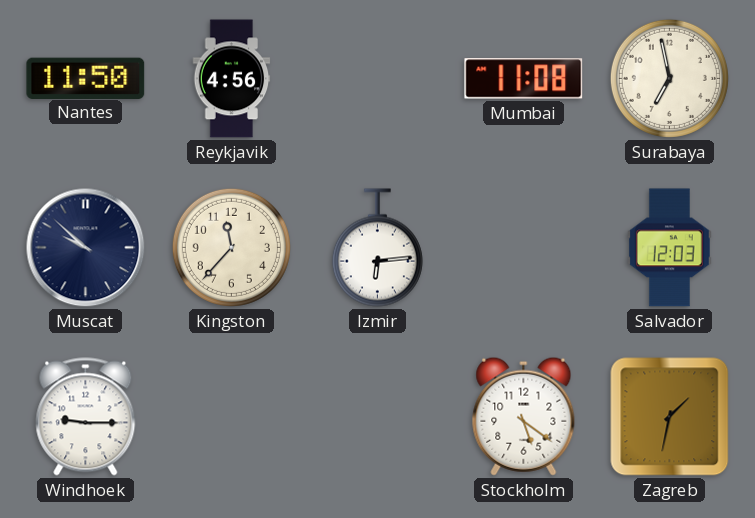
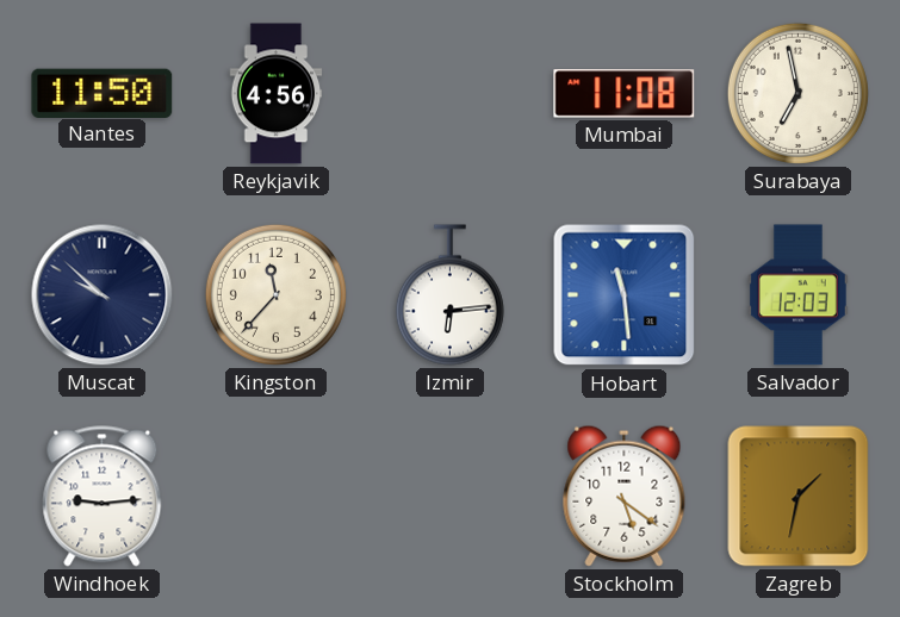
Hobart: none -> 11:29 (625, 295)
Windhoek: 9:15 -> 9:14 (103, 497)
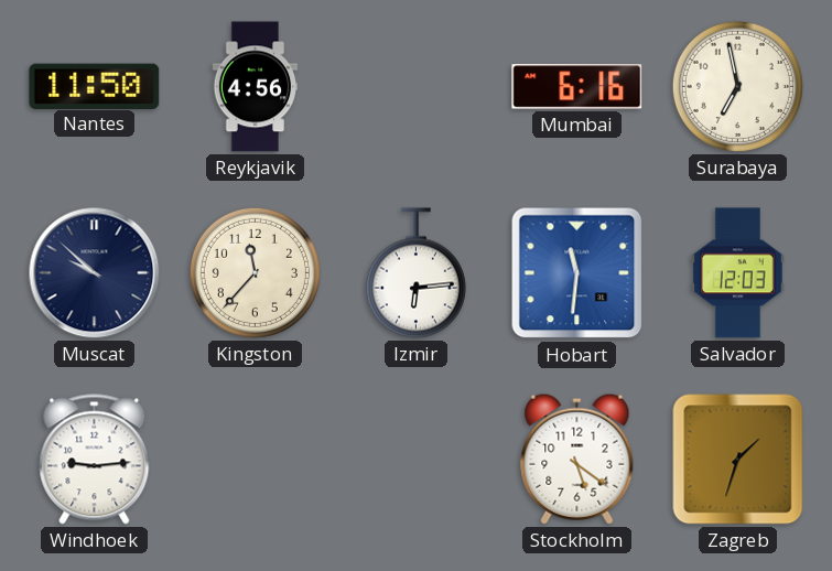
Mumbai: 11:08 -> 6:16 (577, 87)
Hobart: 11:29 -> 11:31 (577, 273)
Zagreb: 1:32 -> 1:33 (738, 460)
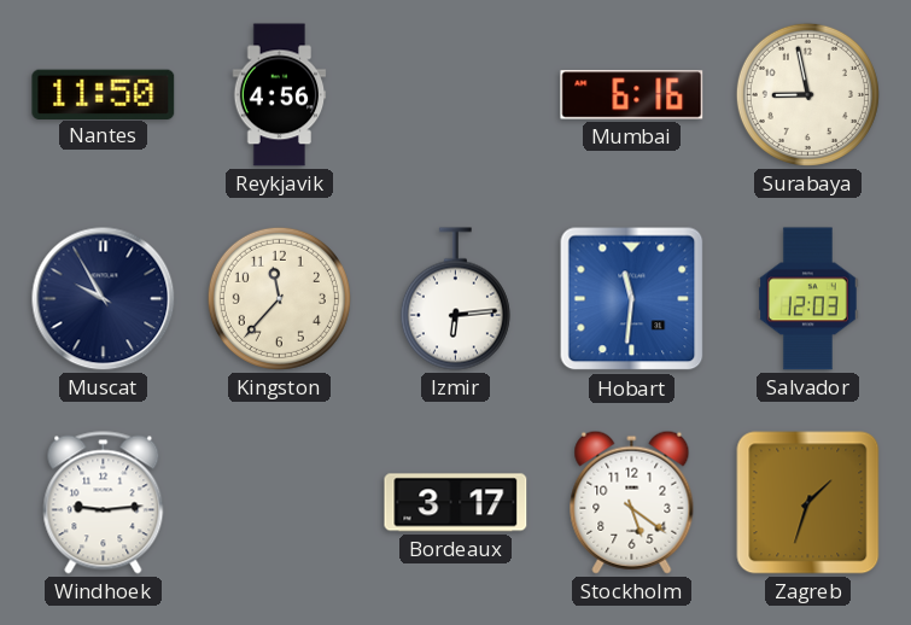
Surabaya: 6:58 -> 8:58 (807, 94)
Muscat: 9:52 -> 9:55 (104, 299)
Bordeaux: none -> 3:17 (456, 503)
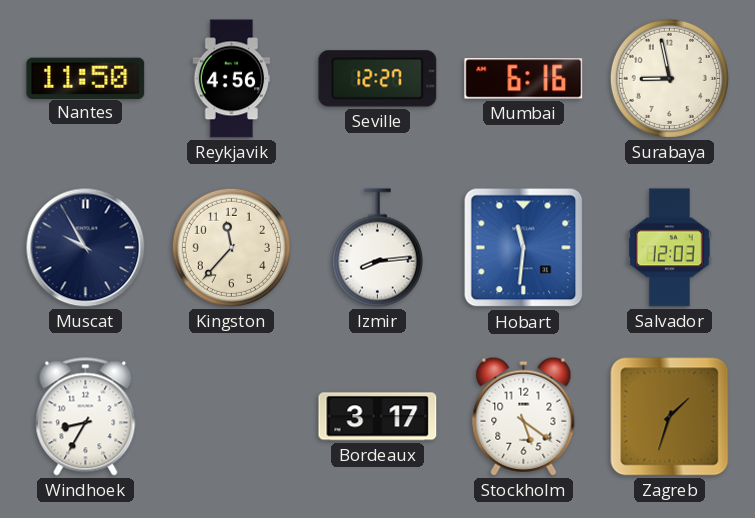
Seville: none -> 12:27 (378, 79)
Izmir: 6:14 -> 8:14 (377, 248)
Windhoek: 9:14 -> 8:35 (86, 417)
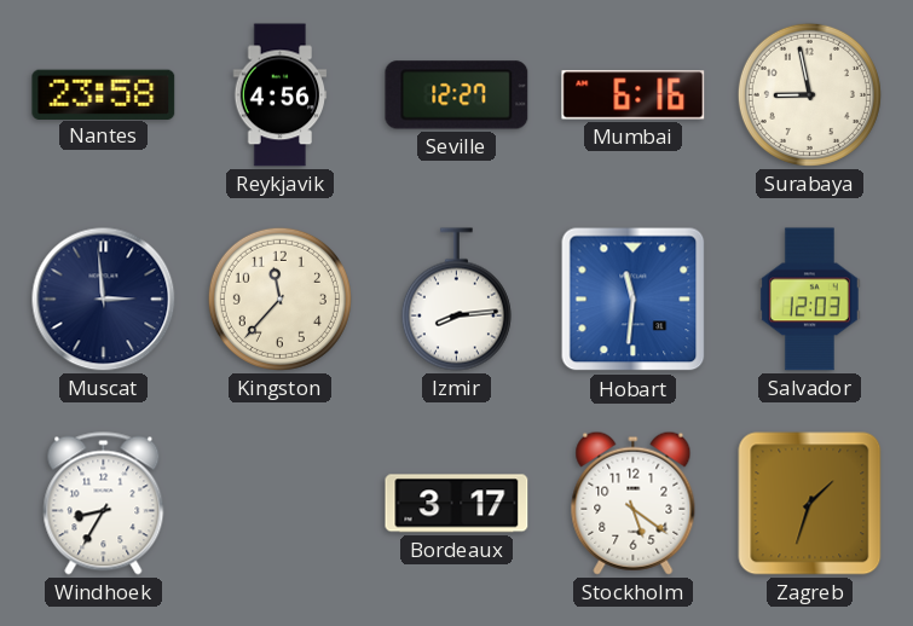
Nantes: 11:50 -> 23:58 (104, 94)
Muscat: 9:55 -> 2:59 (104, 300)
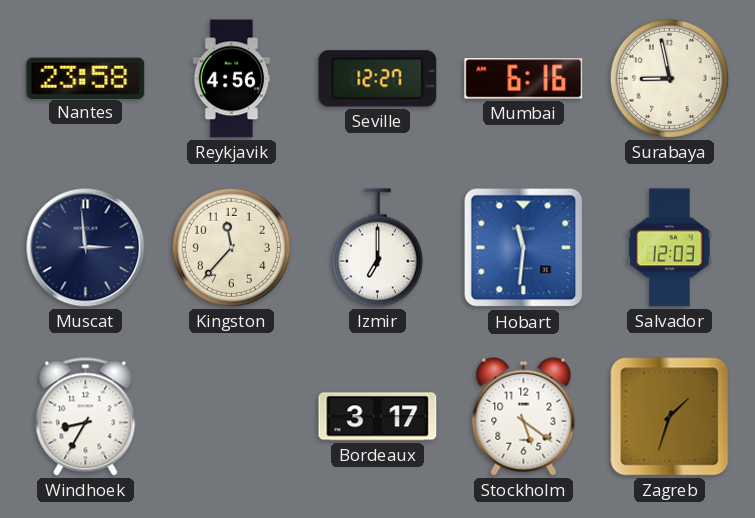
Izmir: 8:14 -> 7:00 (377, 248)
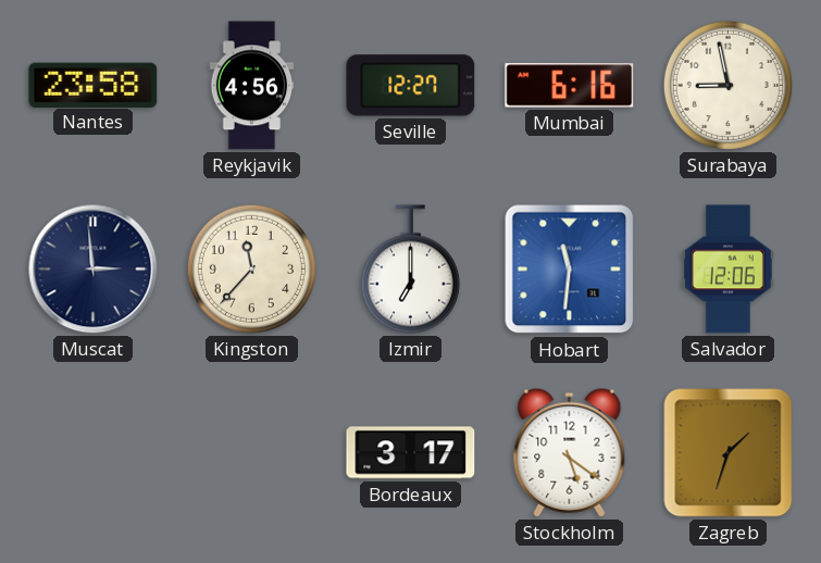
Salvador: 12:03 -> 12:06 (727, 270)
Windhoek: 8:35 -> none (86, 417)
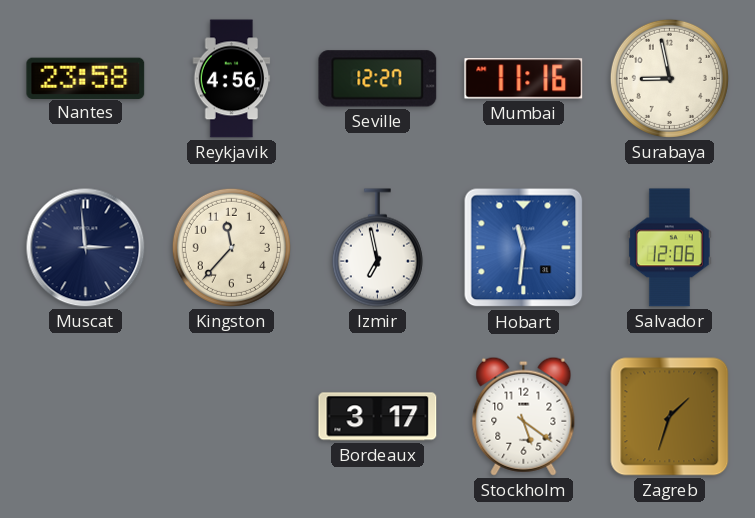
Mumbai: 6:16 -> 11:16 (524, 79)
Izmir: 7:00 -> 6:58 (377, 248)
